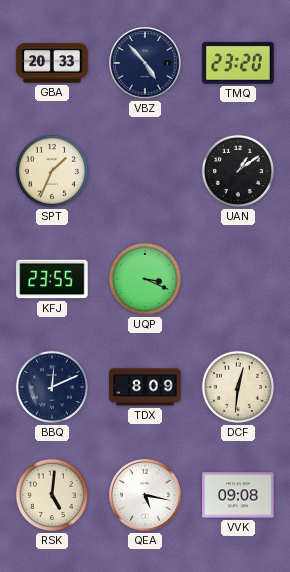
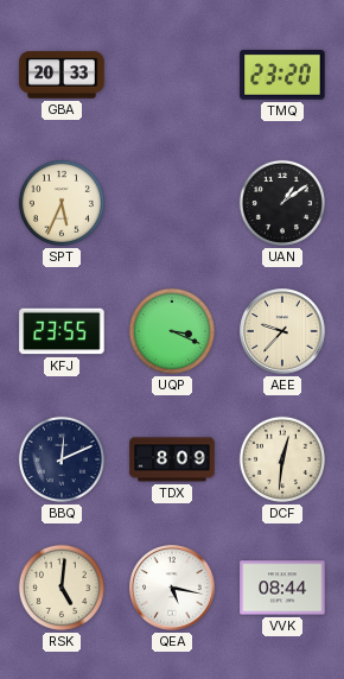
VBZ: 4:53 -> none (145, 63)
SPT: 1:34 -> 5:34 (62, 203)
AEE: none -> 9:37 (282, 331)
VVK: 09:08 -> 08:44 (282, 588)
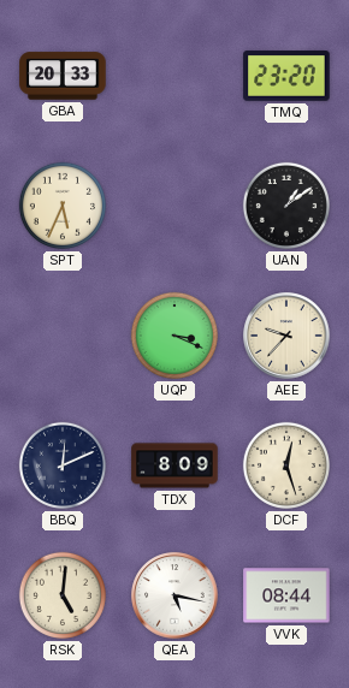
KFJ: 23:55 -> none (62, 331)
DCF: 12:31 -> 12:27 (286, 465)
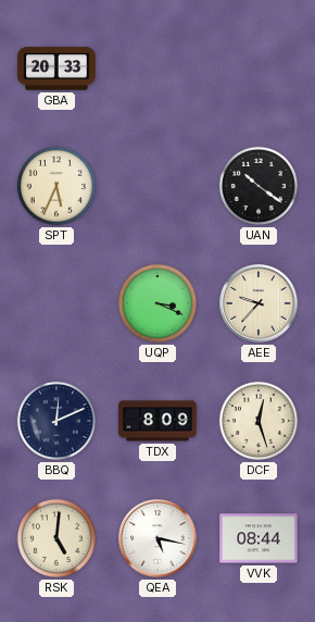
TMQ: 23:20 -> none (286, 76)
UAN: 1:09 -> 10:21 (259, 186)
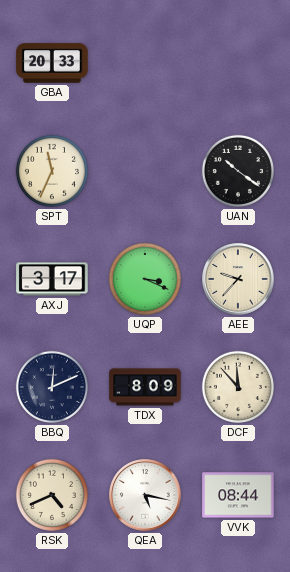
SPT: 5:34 -> 11:34 (52, 171)
AXJ: none -> 3:17 (52, 279)
DCF: 12:27 -> 11:53 (238, 387)
RSK: 5:01 -> 4:41 (52, 495)
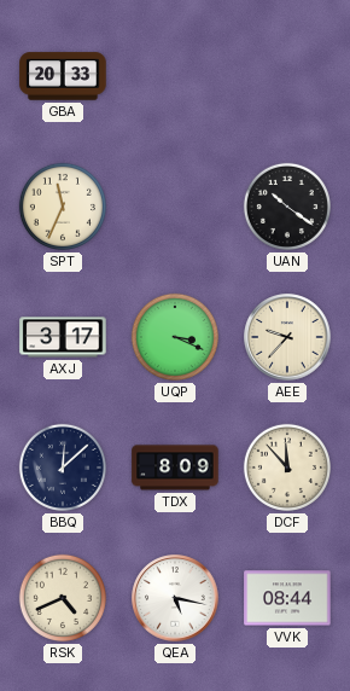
BBQ: 12:11 -> 12:08 (63, 468)
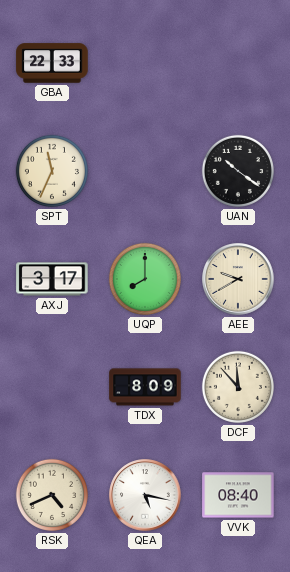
GBA: 20:33 -> 22:33 (52, 63)
UQP: 3:19 -> 8:00 (145, 279)
AEE: 9:37 -> 9:40 (238, 279)
BBQ: 12:08 -> none (63, 468)
VVK: 08:44 -> 08:40 (238, 495)
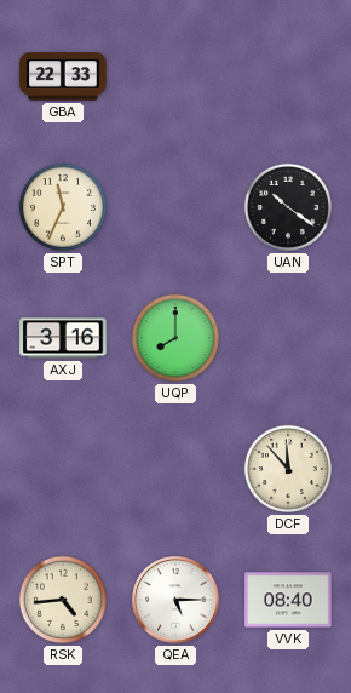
AXJ: 3:17 -> 3:16 (63, 338)
AEE: 9:40 -> none (238, 279)
TDX: 8:09 -> none (145, 387)
RSK: 4:41 -> 4:44 (63, 600)
QEA: 5:17 -> 5:15 (175, 600)
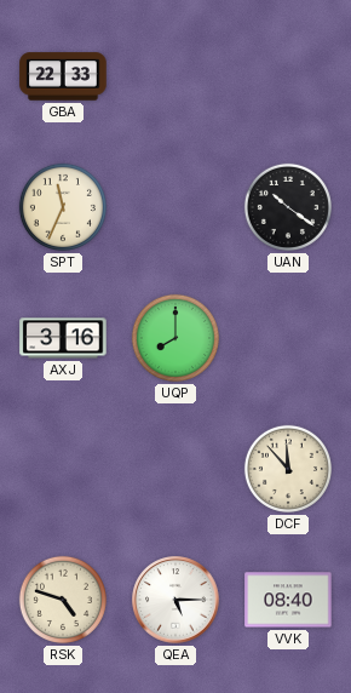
RSK: 4:44 -> 4:48 (63, 600)
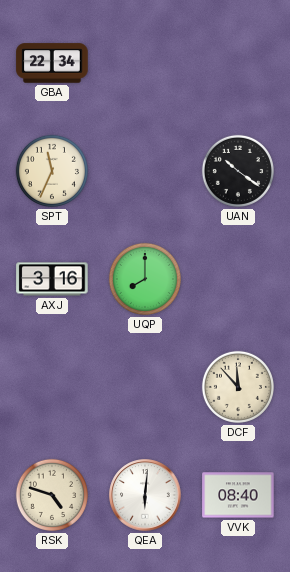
GBA: 22:33 -> 22:34 (52, 63)
QEA: 5:15 -> 6:01 (145, 495)
